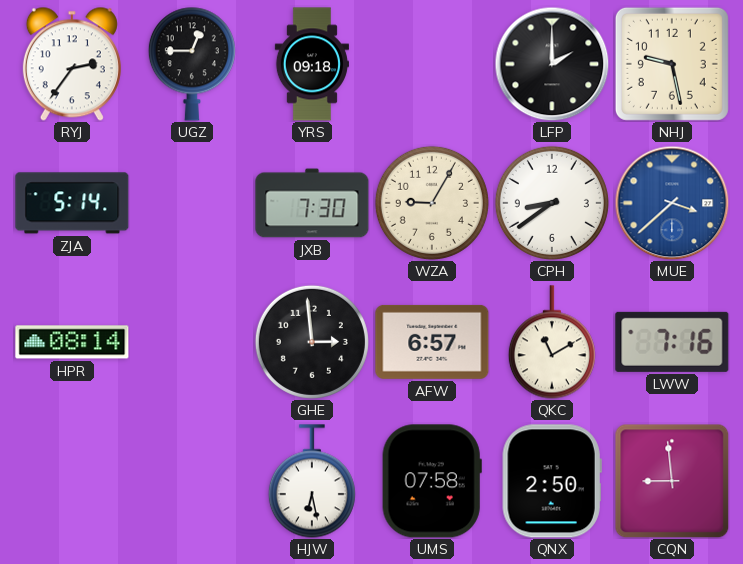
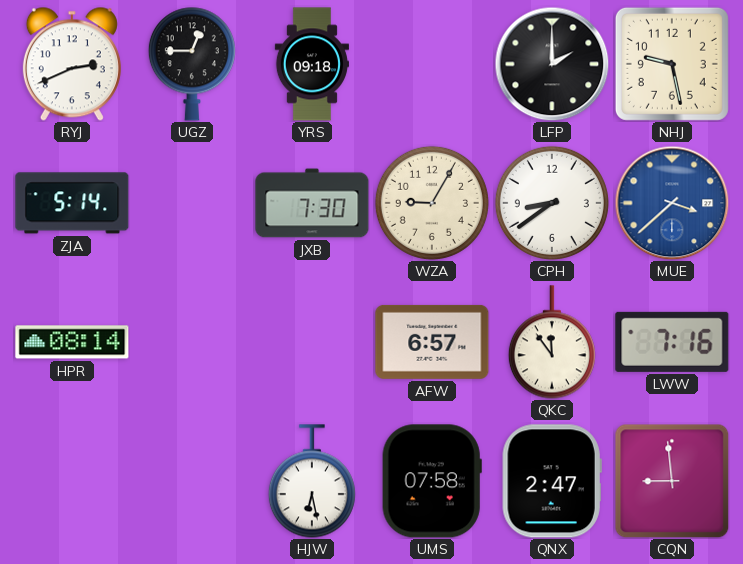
RYJ: 2:36 -> 2:41 (72, 64)
GHE: 2:59 -> none (312, 342)
QKC: 11:10 -> 11:54 (552, 342)
QNX: 2:50 -> 2:47 (552, 481)
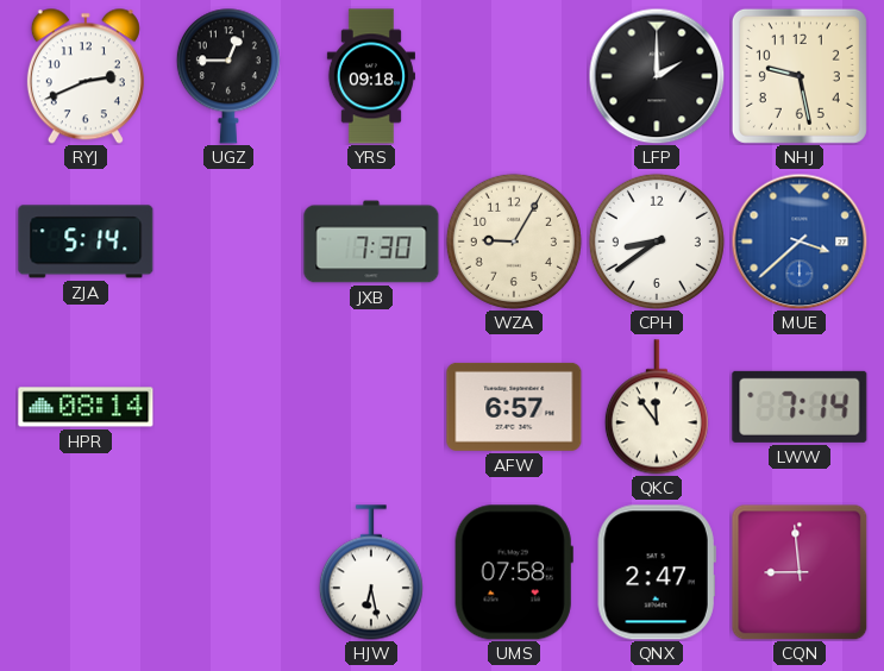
LWW: 7:16 -> 7:14 (800, 407)
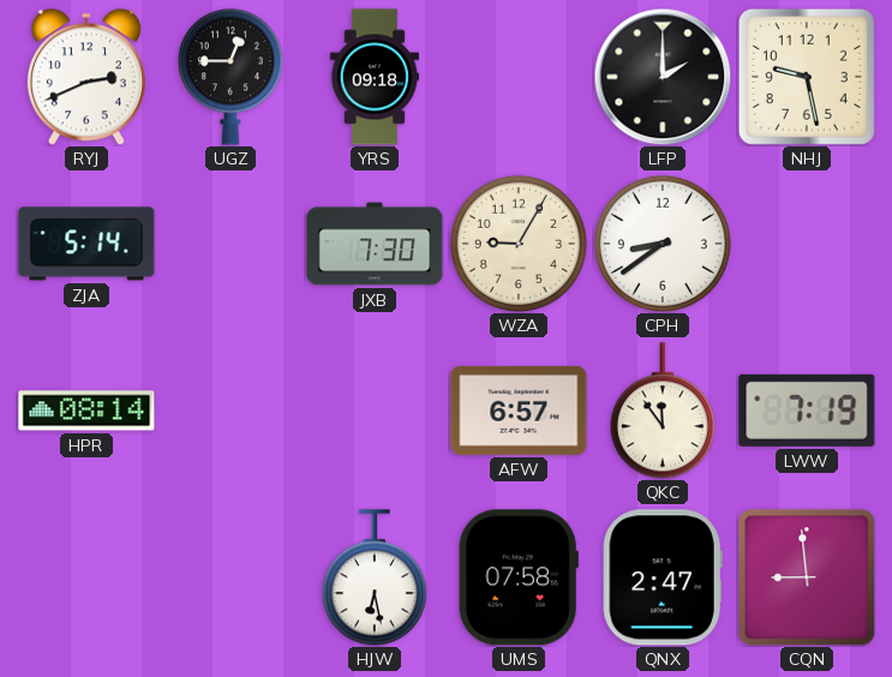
MUE: 3:38 -> none (800, 242)
LWW: 7:14 -> 7:19 (807, 411)
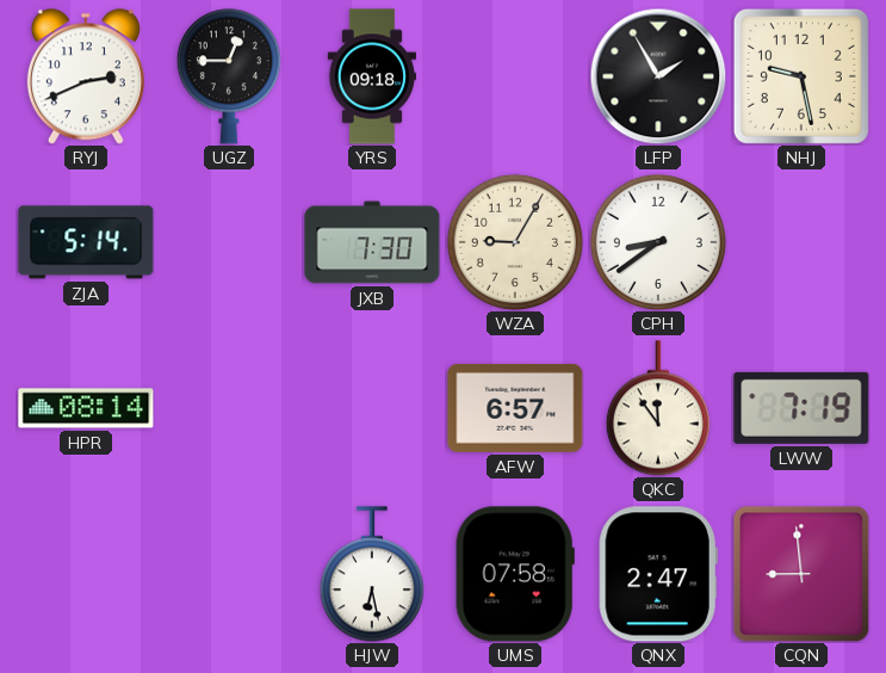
LFP: 2:00 -> 1:55 (658, 76)
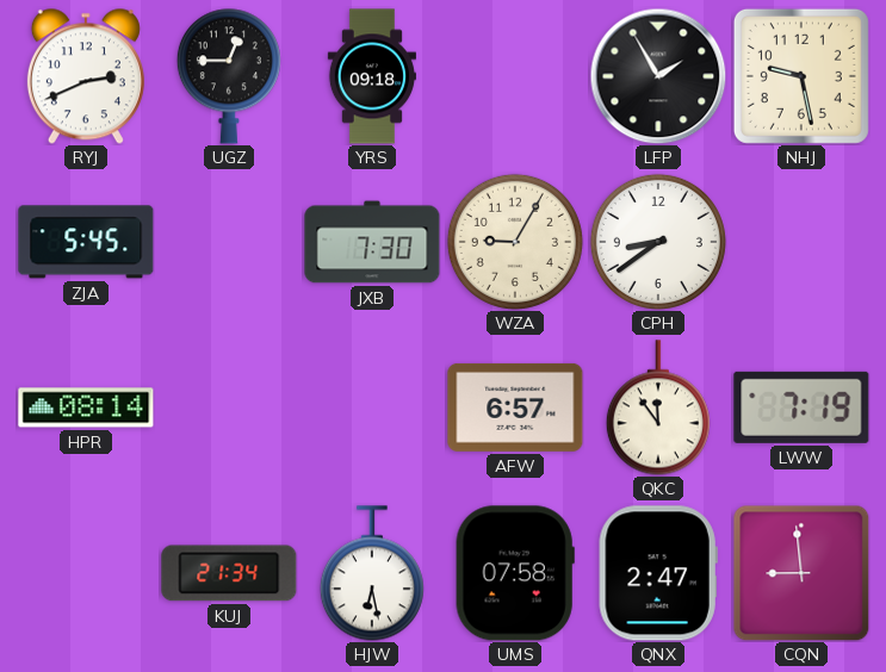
ZJA: 5:14 -> 5:45 (86, 242)
KUJ: none -> 21:34 (229, 573)
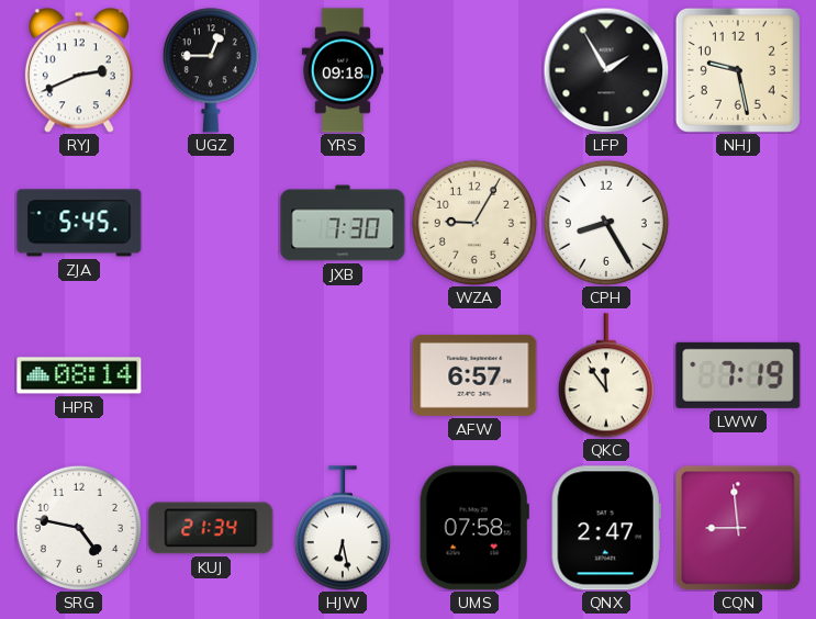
CPH: 8:39 -> 8:25 (606, 223)
SRG: none -> 4:47 (79, 528)
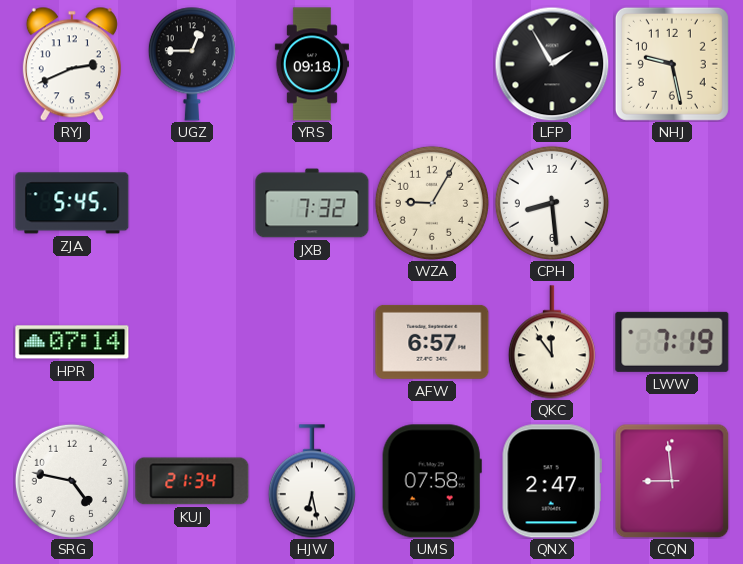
JXB: 7:30 -> 7:32 (312, 203)
CPH: 8:25 -> 8:29 (552, 203)
HPR: 08:14 -> 07:14 (72, 342)
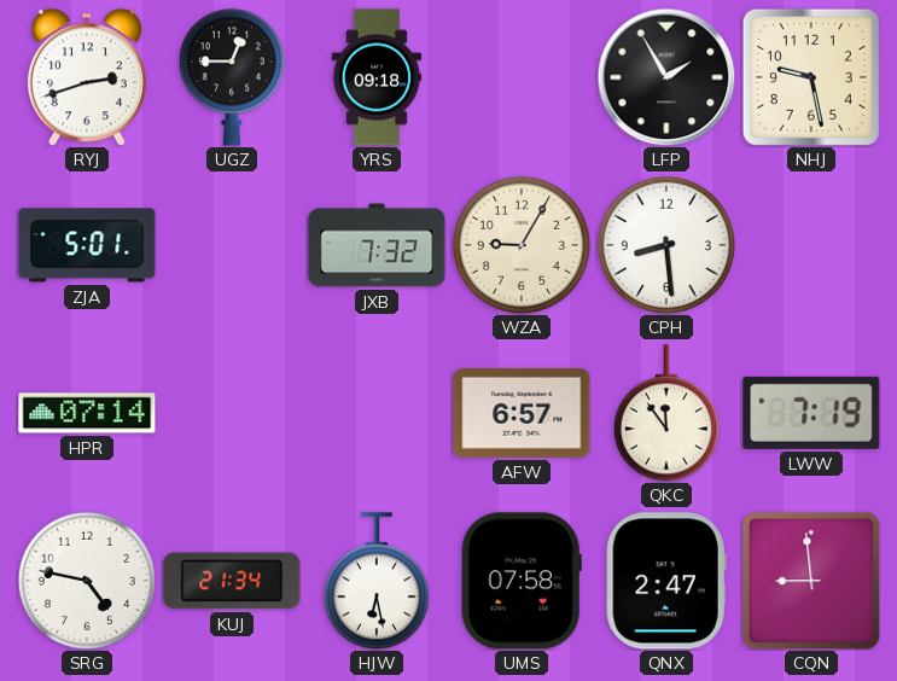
RYJ: 2:41 -> 2:42 (87, 77)
ZJA: 5:45 -> 5:01 (87, 245)
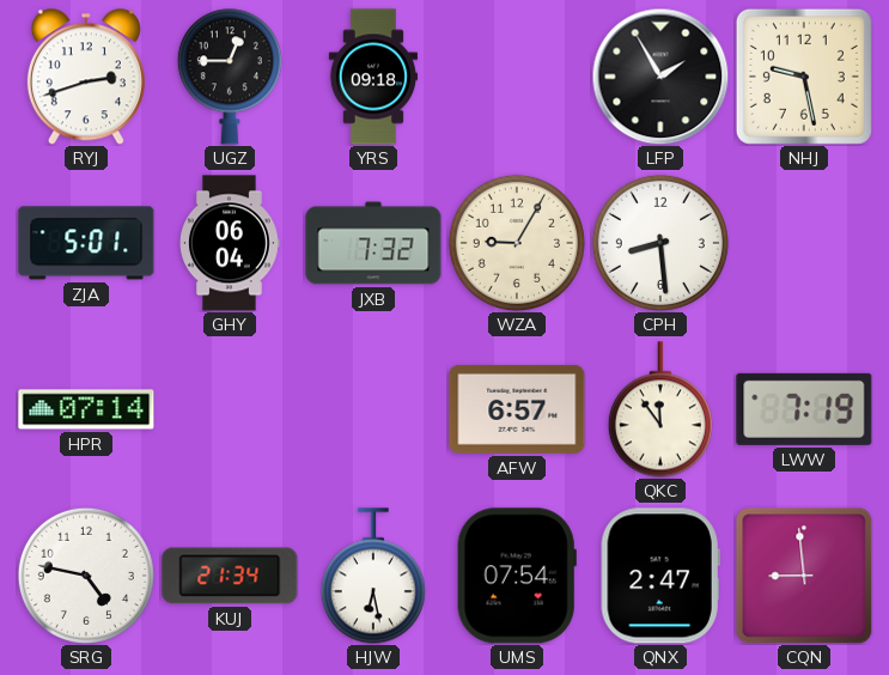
GHY: none -> 06:04 (230, 243)
UMS: 07:58 -> 07:54 (517, 576)
